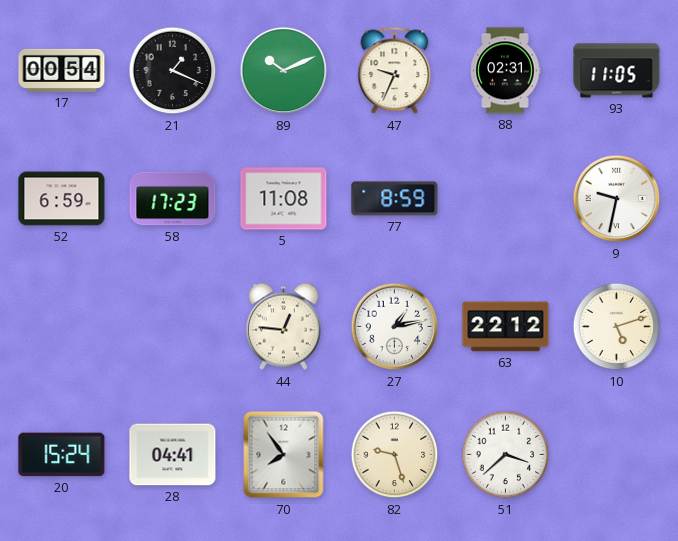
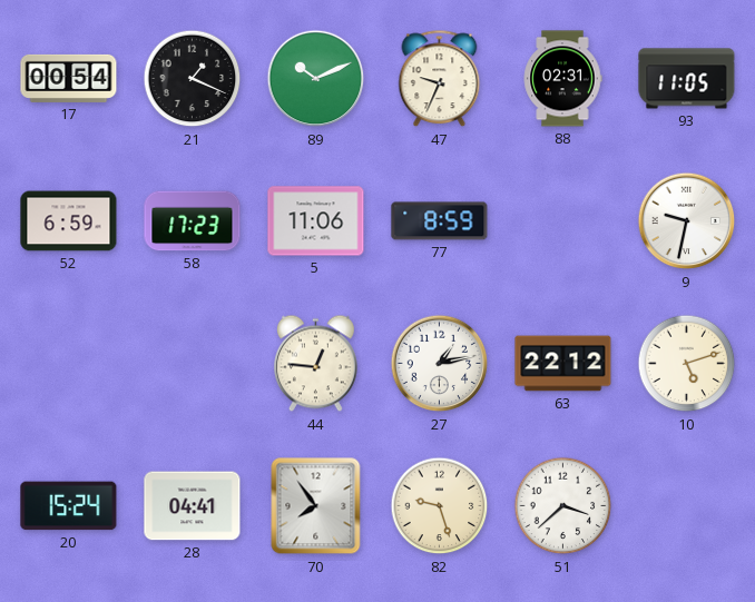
5: 11:08 -> 11:06 (316, 221)
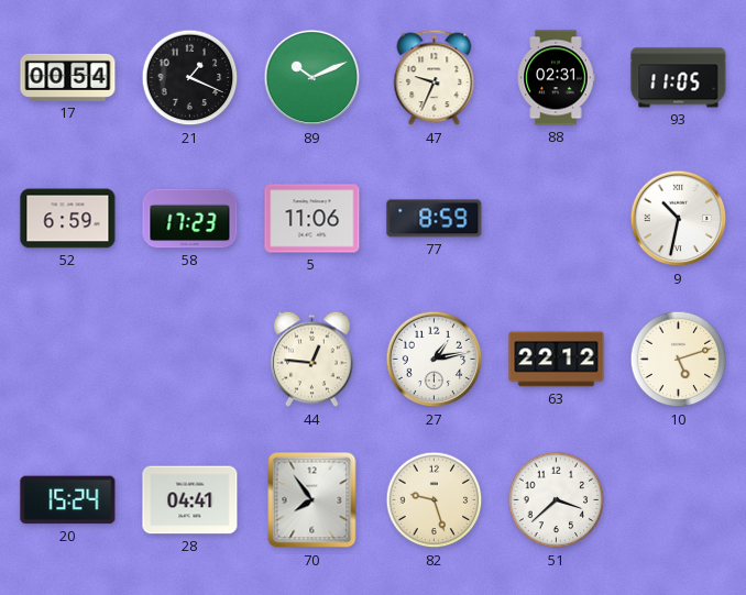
9: 9:32 -> 10:32 (679, 219)
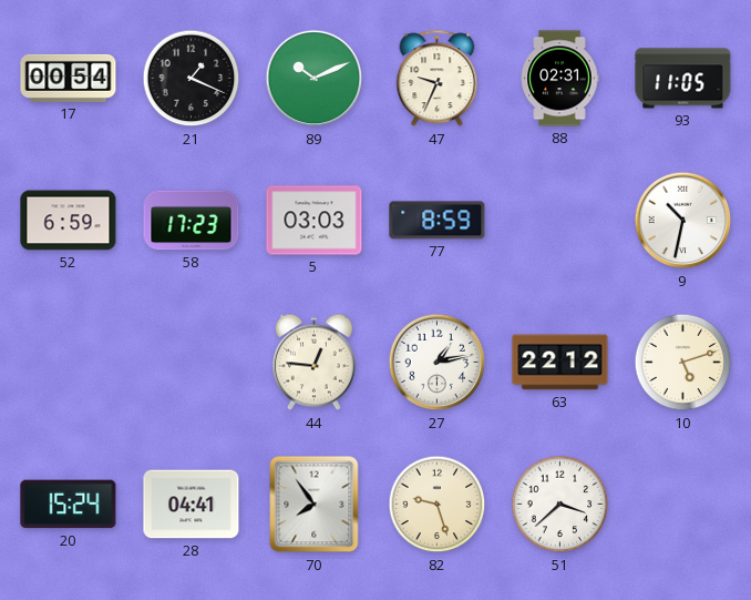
5: 11:06 -> 03:03 (315, 221)
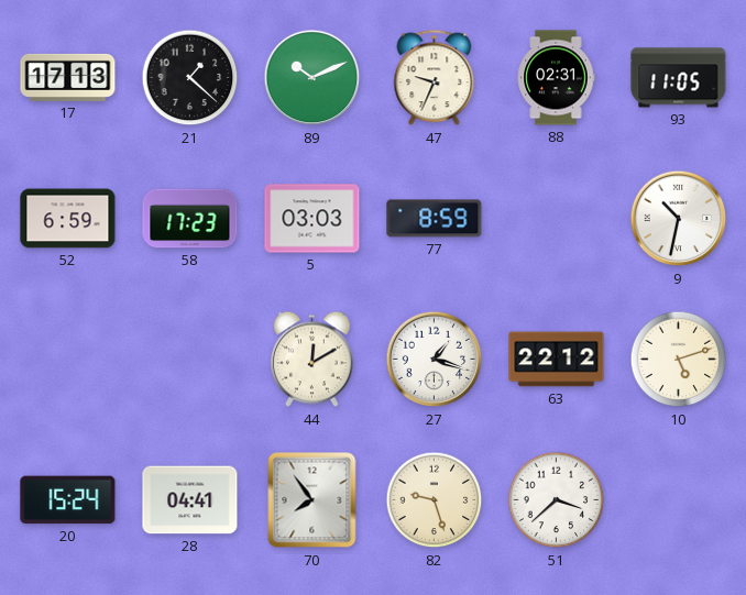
17: 00:54 -> 17:13 (68, 77)
21: 1:19 -> 1:22 (190, 78)
44: 12:46 -> 12:10 (312, 360)
27: 1:13 -> 1:18 (435, 360)
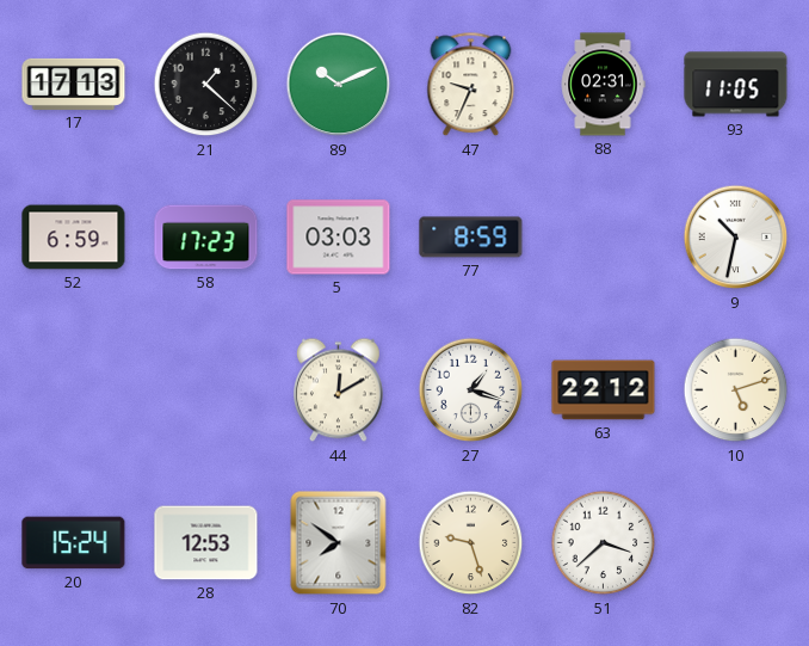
28: 04:41 -> 12:53 (206, 543)
70: 7:54 -> 7:51 (339, 543)
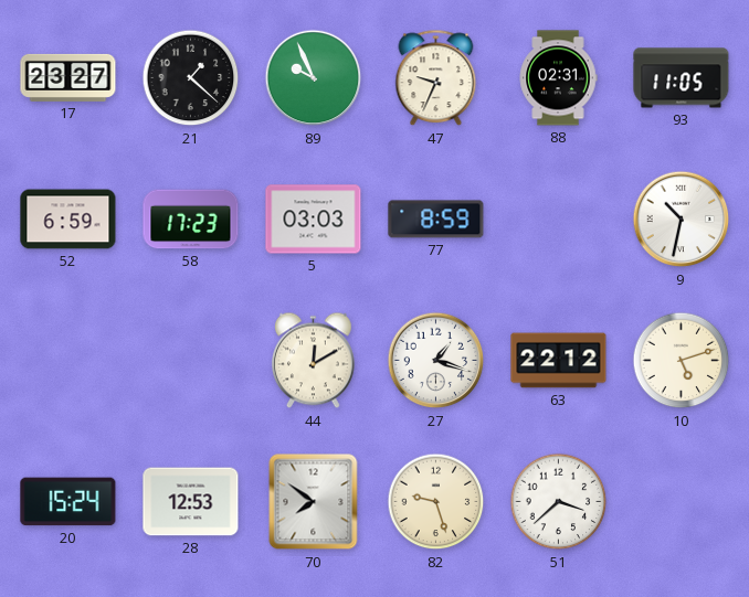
17: 17:13 -> 23:27 (68, 77)
89: 10:11 -> 9:56 (314, 78)
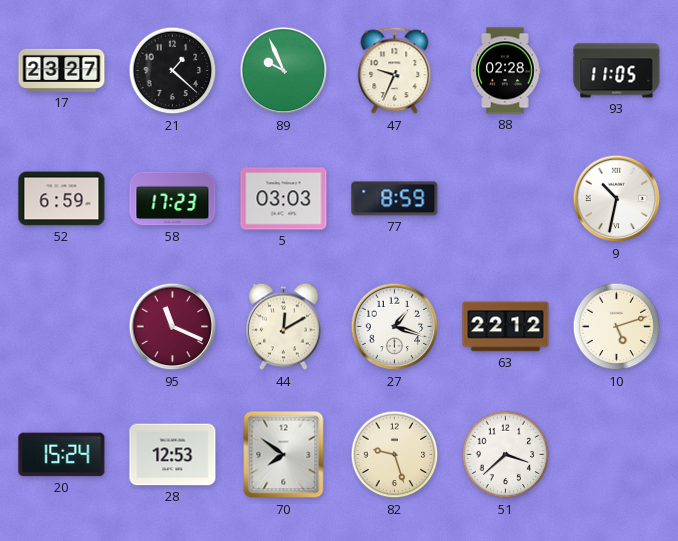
88: 02:31 -> 02:28 (505, 71)
95: none -> 11:19 (173, 327)
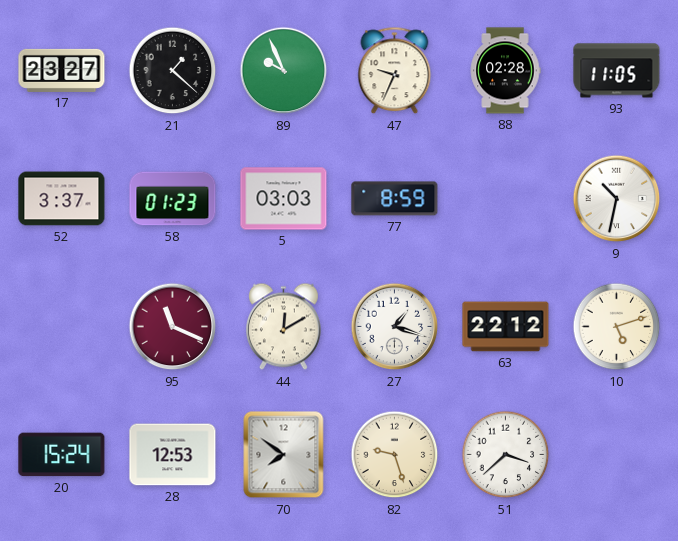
52: 6:59 -> 3:37 (62, 199)
58: 17:23 -> 01:23 (173, 199)
